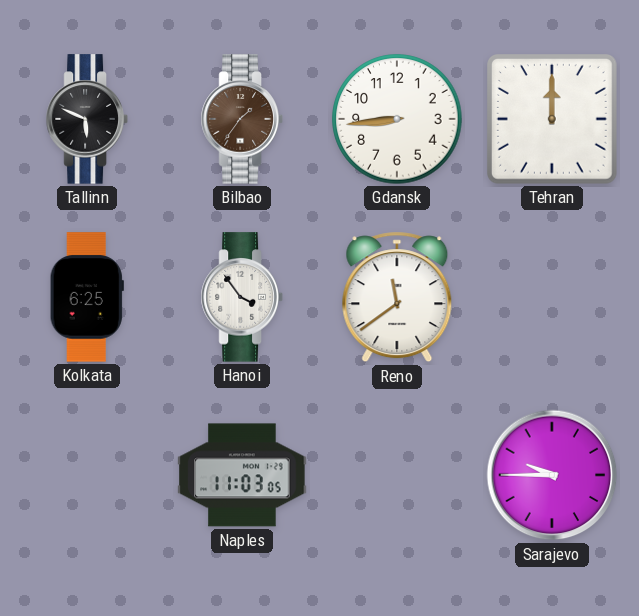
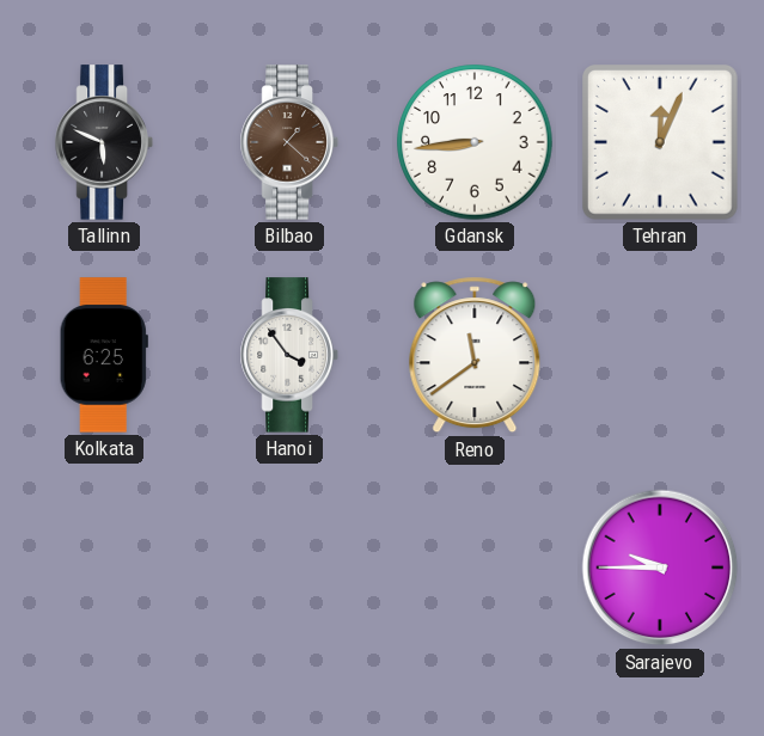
Bilbao: 1:36 -> 1:22 (289, 142)
Tehran: 12:00 -> 12:04 (661, 143)
Naples: 11:03 -> none (242, 475)
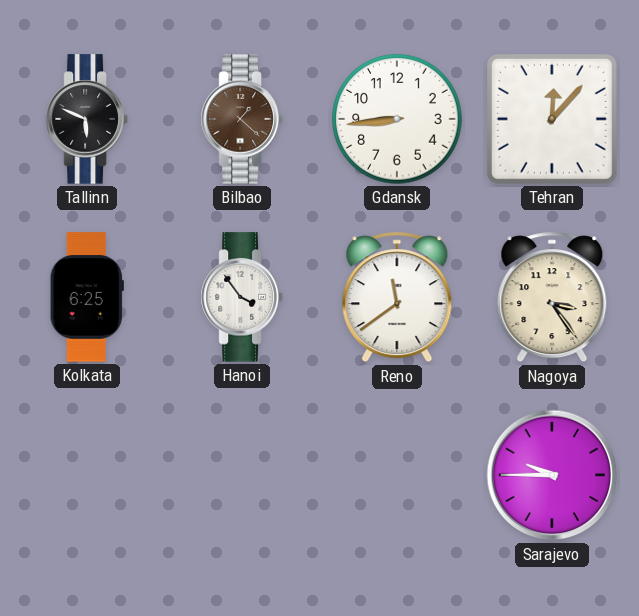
Tehran: 12:04 -> 12:07 (553, 120)
Nagoya: none -> 3:24 (552, 297)
